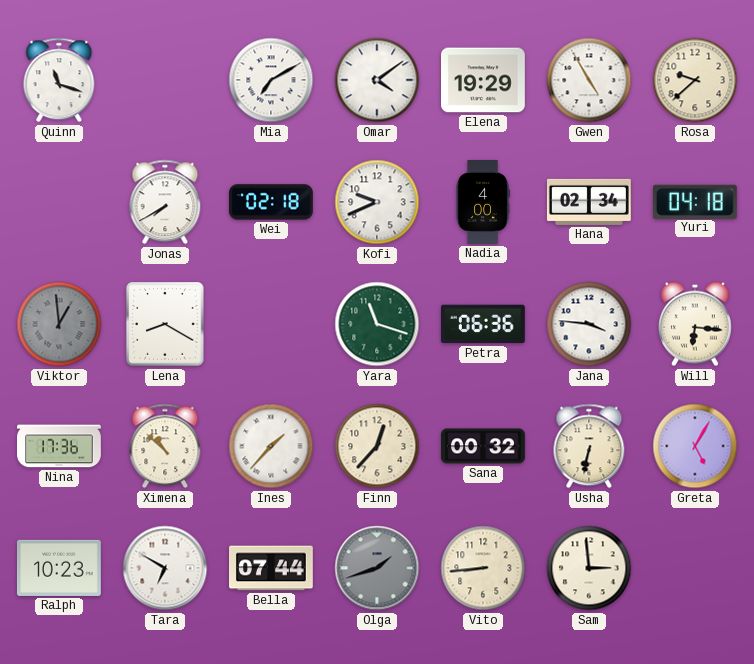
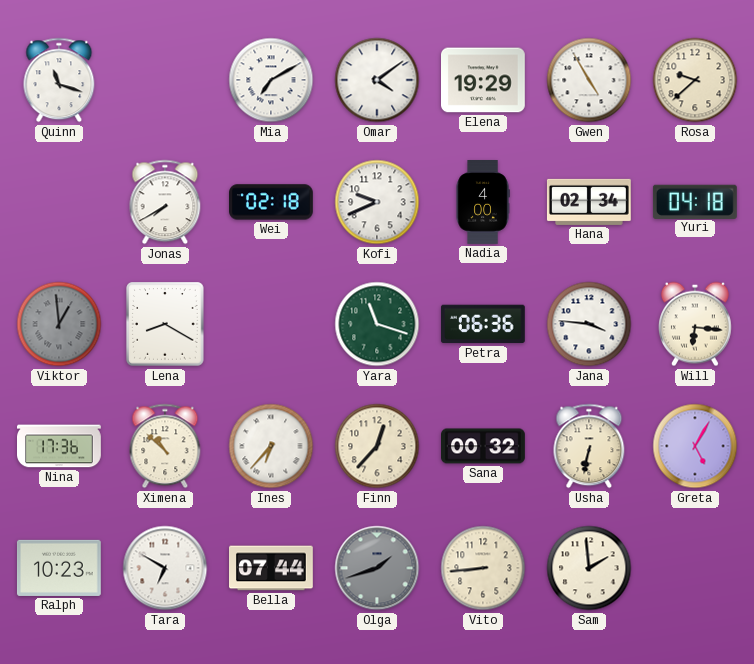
Ines: 1:37 -> 6:37 (271, 446)
Sam: 2:59 -> 1:59 (589, 568)
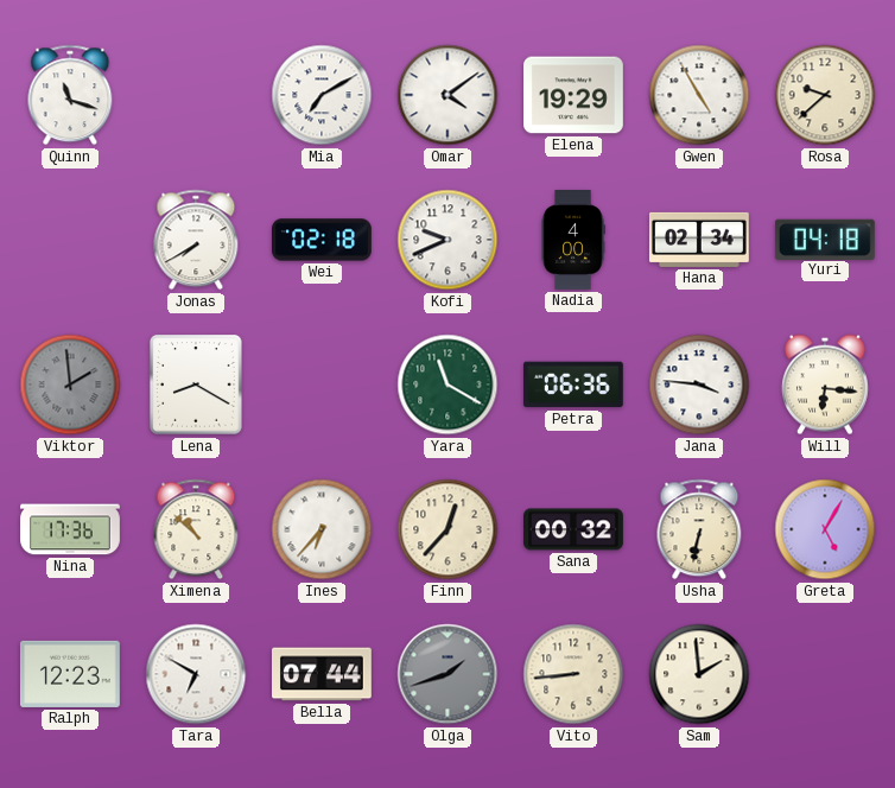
Viktor: 12:59 -> 1:59 (70, 385)
Yara: 11:18 -> 11:20 (448, 385)
Ralph: 10:23 -> 12:23 (70, 674)
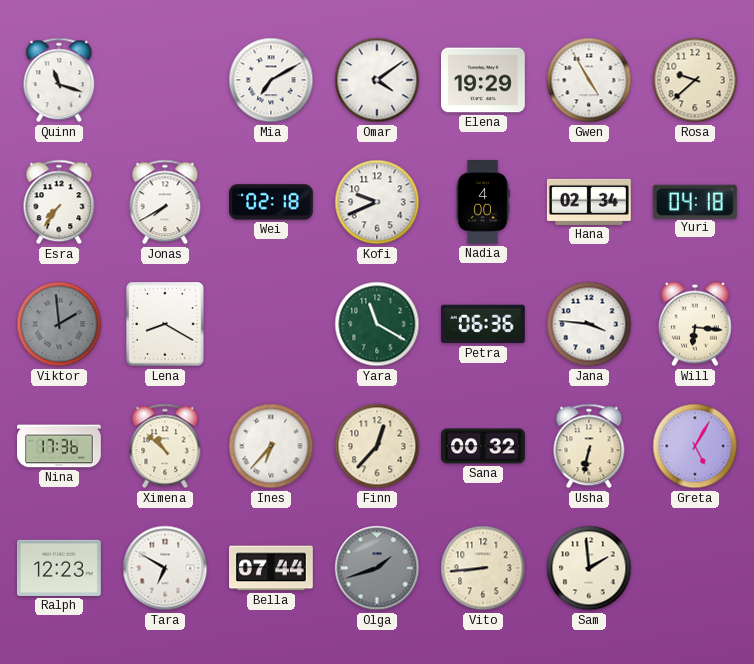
Esra: none -> 7:36 (59, 202)
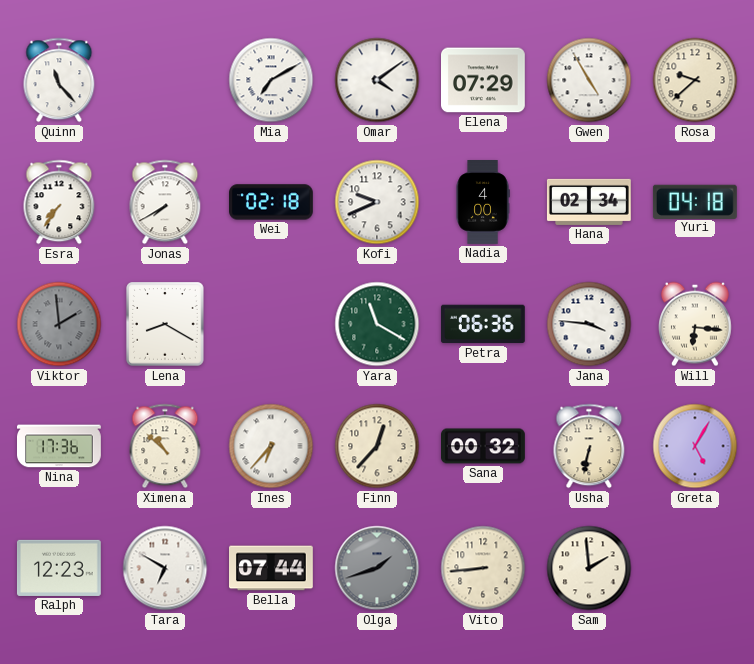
Quinn: 11:18 -> 11:23 (59, 80)
Elena: 19:29 -> 07:29 (484, 80)
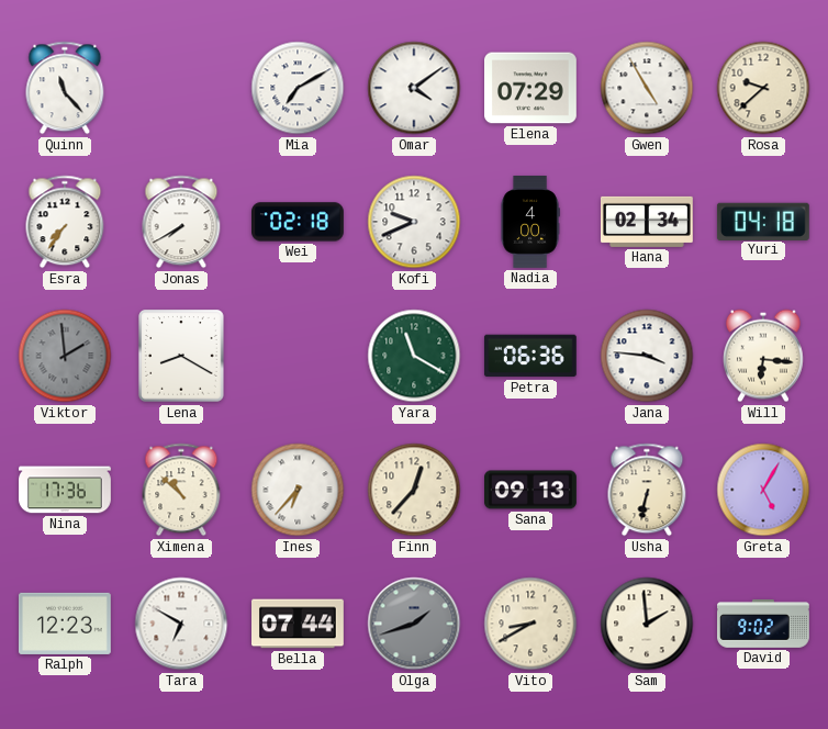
Sana: 00:32 -> 09:13 (532, 490)
Vito: 8:44 -> 8:40 (530, 624)
David: none -> 9:02 (764, 624)
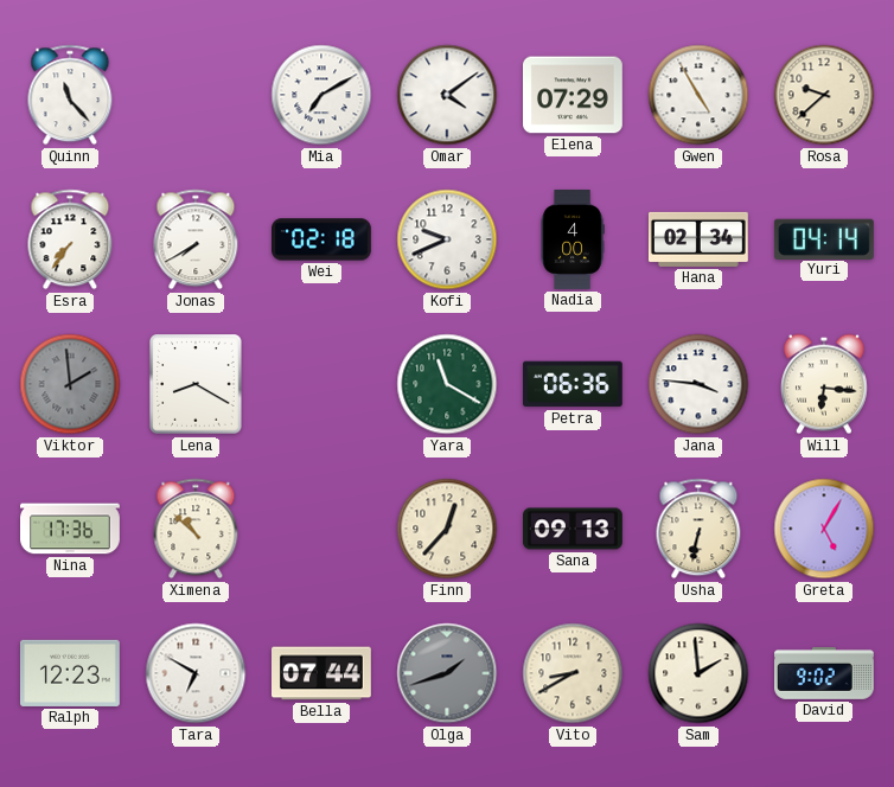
Yuri: 04:18 -> 04:14 (824, 238)
Ines: 6:37 -> none (298, 490)
